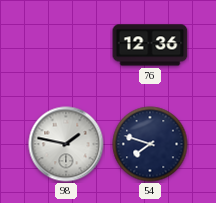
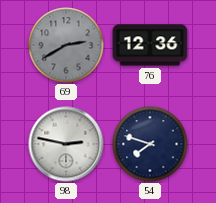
69: none -> 2:40 (66, 45)
98: 1:47 -> 2:47 (66, 144)
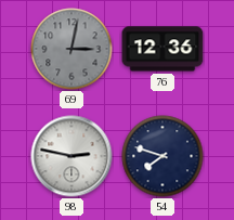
69: 2:40 -> 3:02 (71, 49)
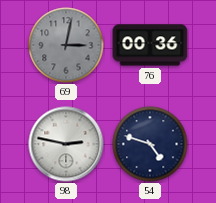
76: 12:36 -> 00:36 (150, 45)
54: 7:48 -> 4:48 (150, 144)
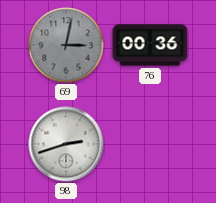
98: 2:47 -> 2:42 (66, 144)
54: 4:48 -> none (150, 144)
